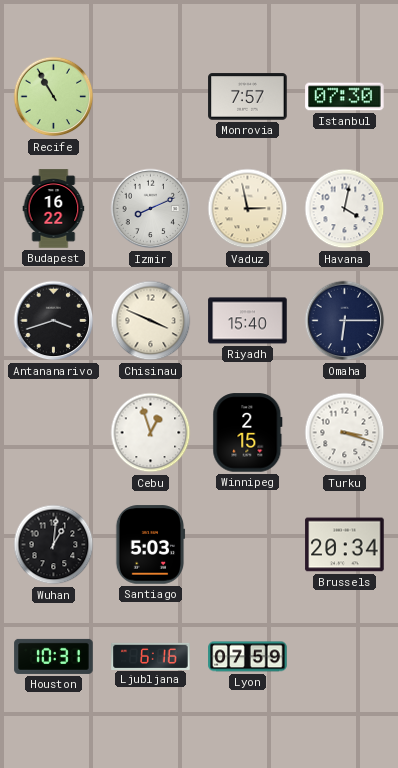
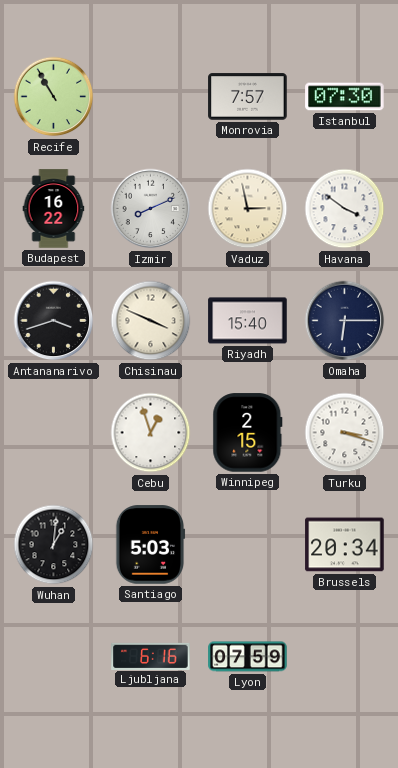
Havana: 4:02 -> 3:51 (345, 209)
Houston: 10:31 -> none (54, 656)
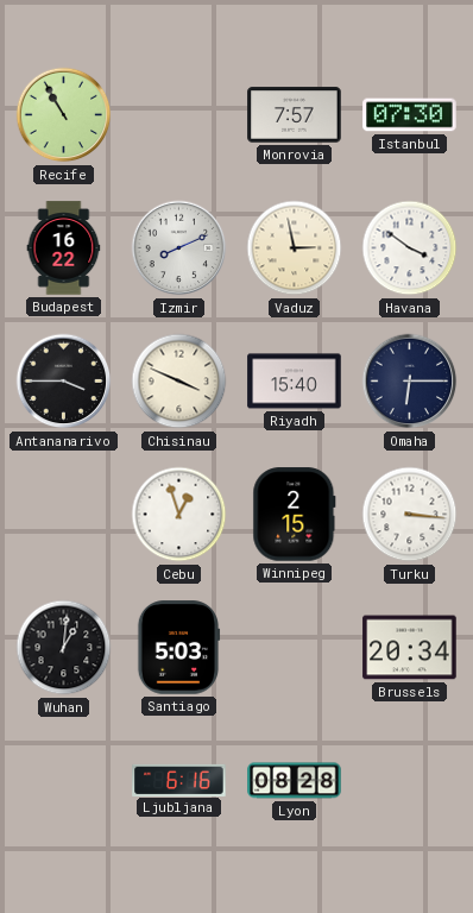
Antananarivo: 3:42 -> 3:45 (64, 382)
Turku: 3:18 -> 3:16 (410, 515)
Lyon: 07:59 -> 08:28 (295, 781)
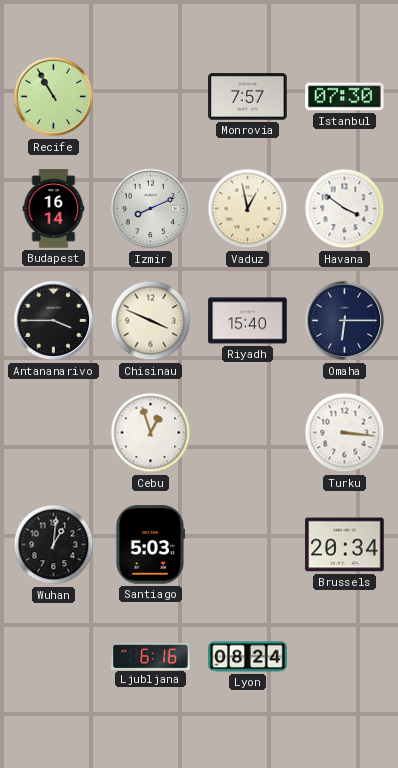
Budapest: 16:22 -> 16:14 (54, 209)
Vaduz: 2:58 -> 12:58 (248, 209)
Winnipeg: 2:15 -> none (295, 515)
Lyon: 08:28 -> 08:24 (248, 657)
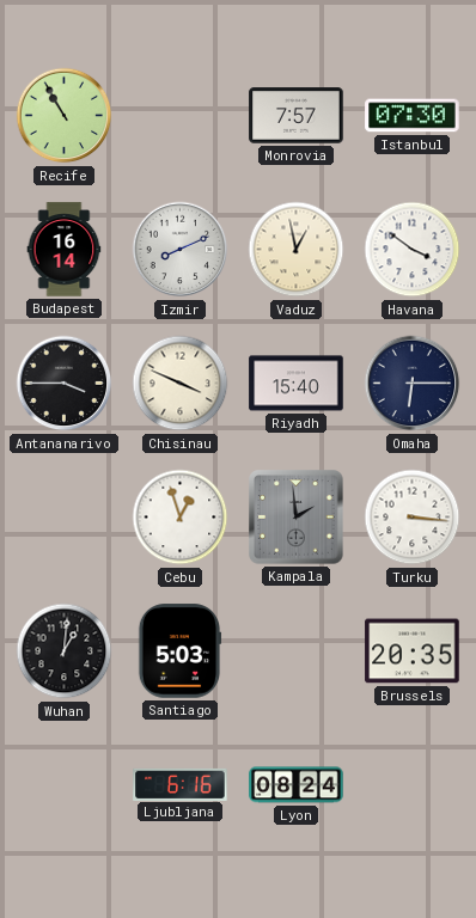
Kampala: none -> 1:59 (297, 518)
Brussels: 20:34 -> 20:35 (413, 651)
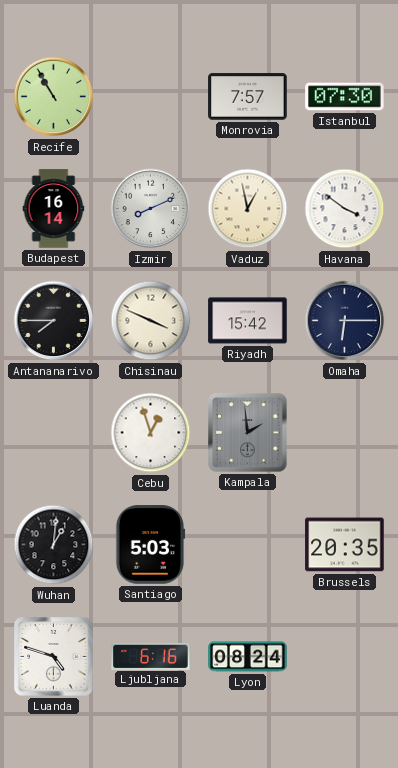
Antananarivo: 3:45 -> 7:45 (54, 321)
Riyadh: 15:40 -> 15:42 (248, 321)
Turku: 3:16 -> none (413, 518)
Luanda: none -> 4:48 (54, 657)
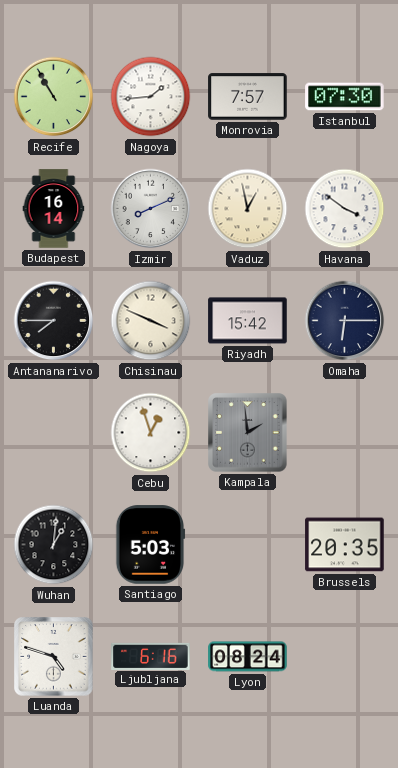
Nagoya: none -> 1:44 (151, 97)
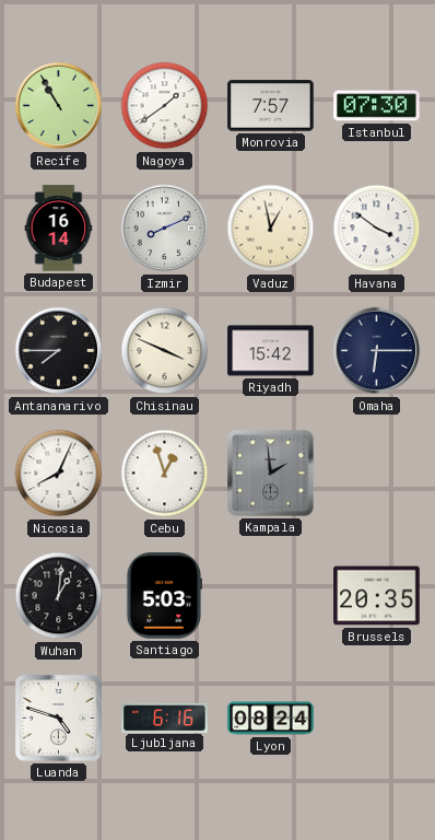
Nagoya: 1:44 -> 1:39 (165, 106)
Nicosia: none -> 8:04 (59, 474)
